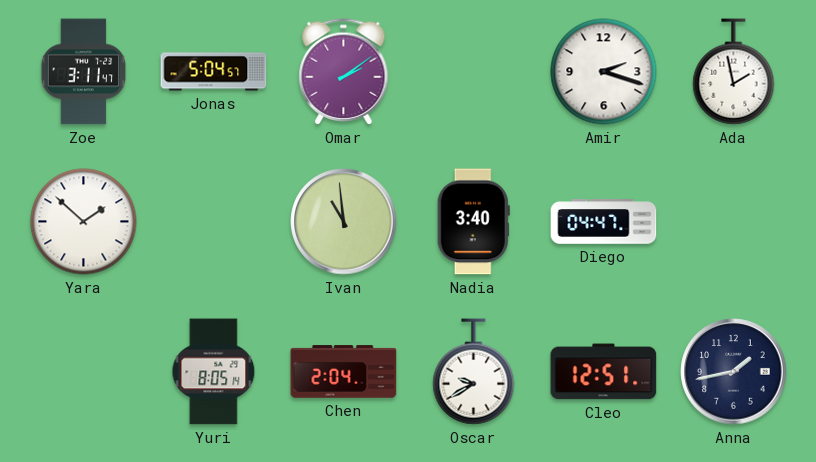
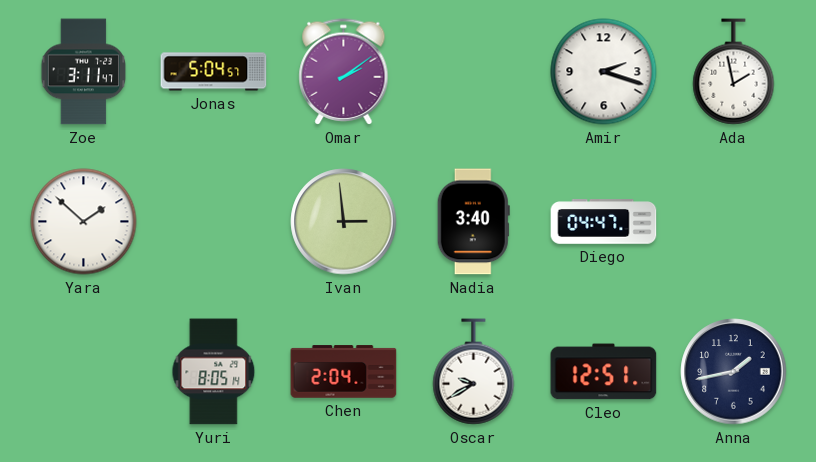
Ivan: 10:59 -> 2:59 (344, 222)
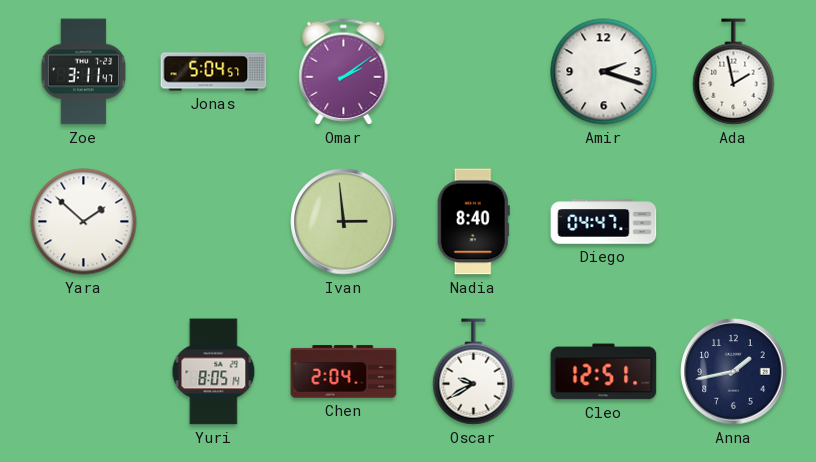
Nadia: 3:40 -> 8:40 (473, 222)
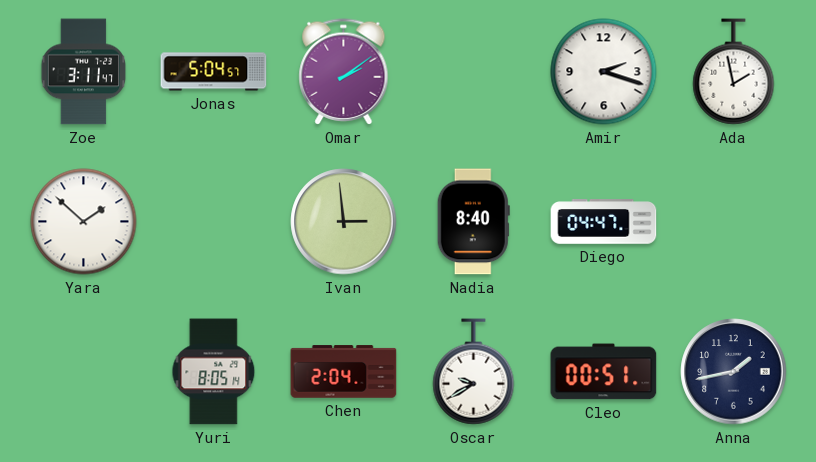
Cleo: 12:51 -> 00:51 (604, 372)
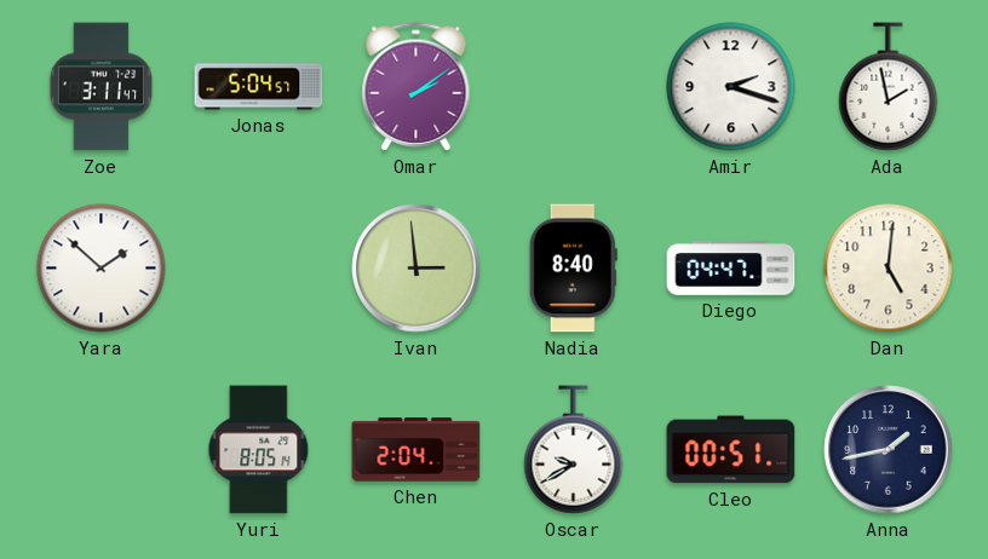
Dan: none -> 5:01 (889, 269)
